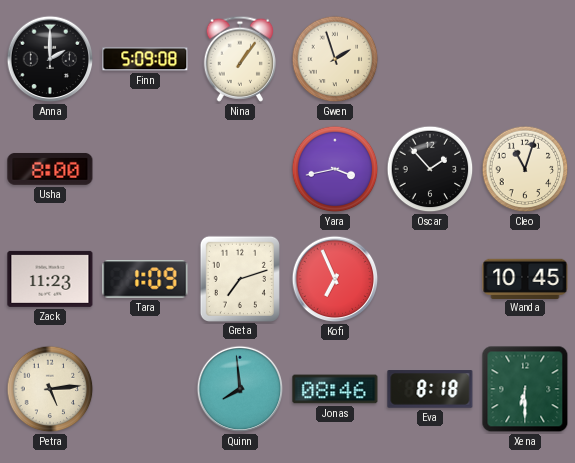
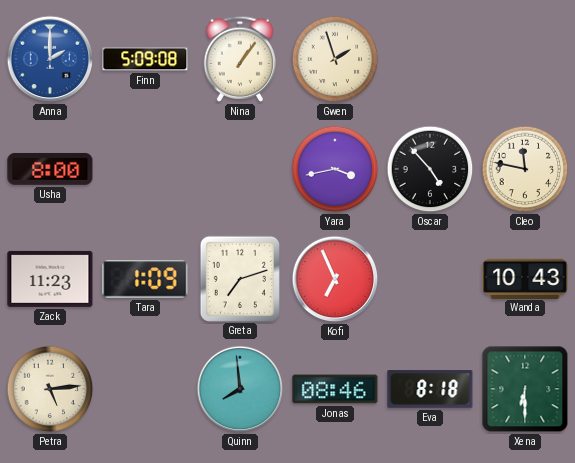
Anna dial: black -> blue (50, 59)
Oscar: 1:53 -> 4:53 (430, 169)
Cleo: 11:03 -> 11:47 (525, 169)
Wanda: 10:45 -> 10:43 (525, 278)
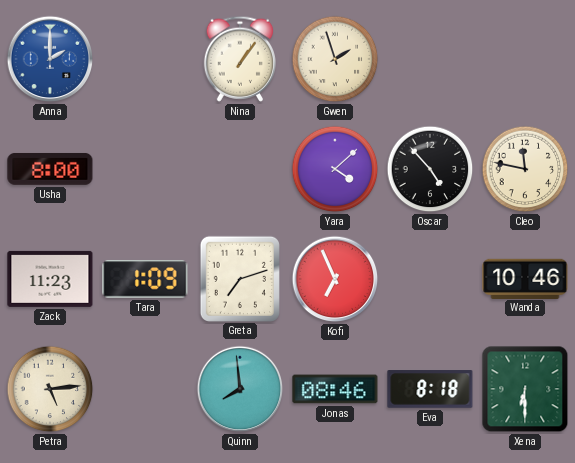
Finn: 5:09 -> none (145, 59)
Yara: 3:43 -> 4:08 (335, 169)
Wanda: 10:43 -> 10:46 (525, 278)
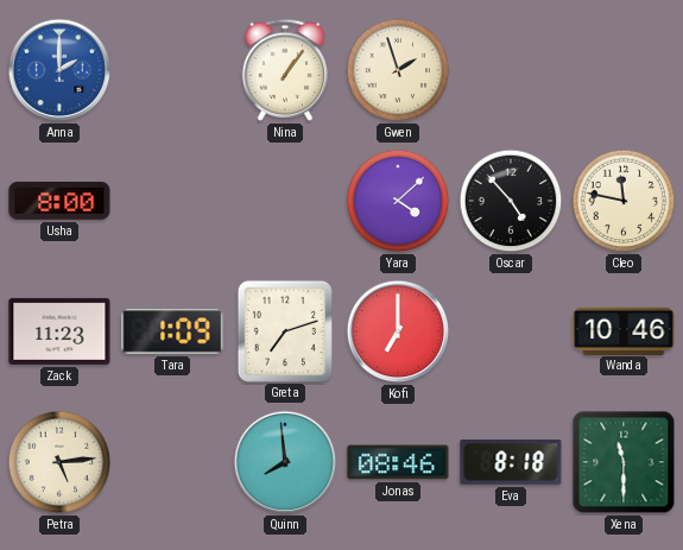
Kofi: 6:56 -> 7:00 (398, 331)
Xena: 6:30 -> 11:30 (624, 462)
